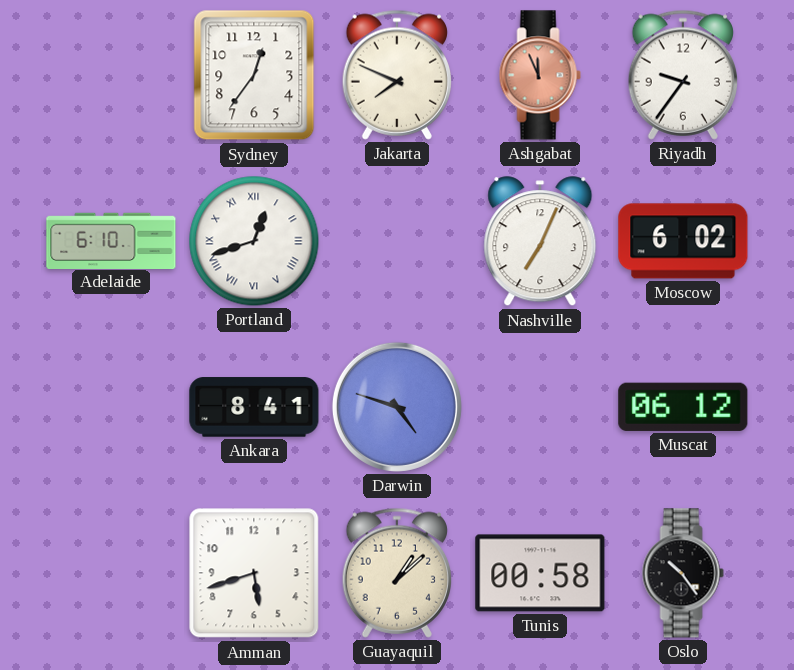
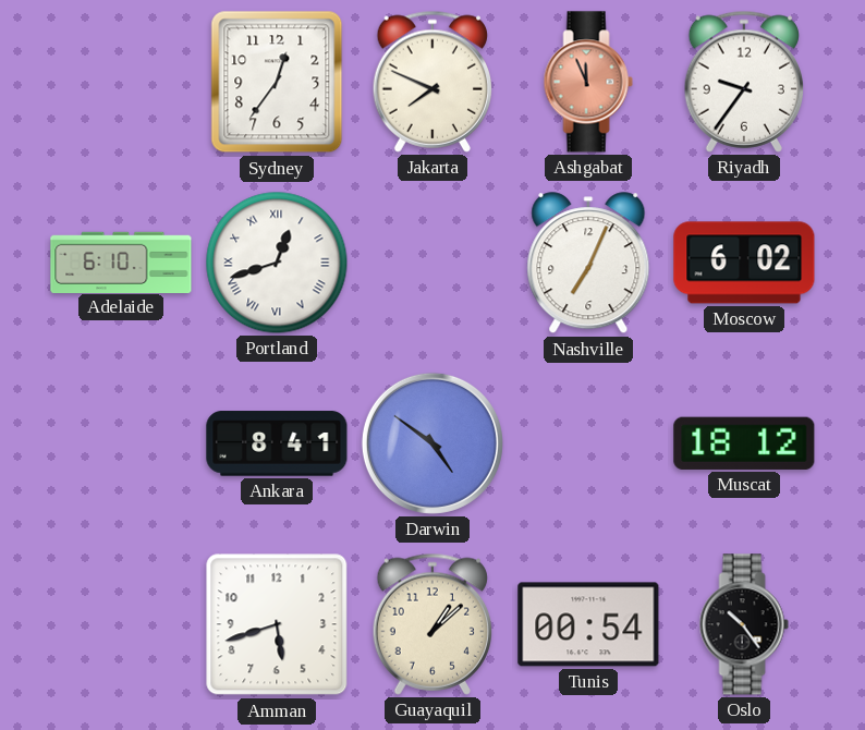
Darwin: 4:48 -> 4:51 (432, 443)
Muscat: 06:12 -> 18:12 (744, 443)
Tunis: 00:58 -> 00:54 (588, 624)
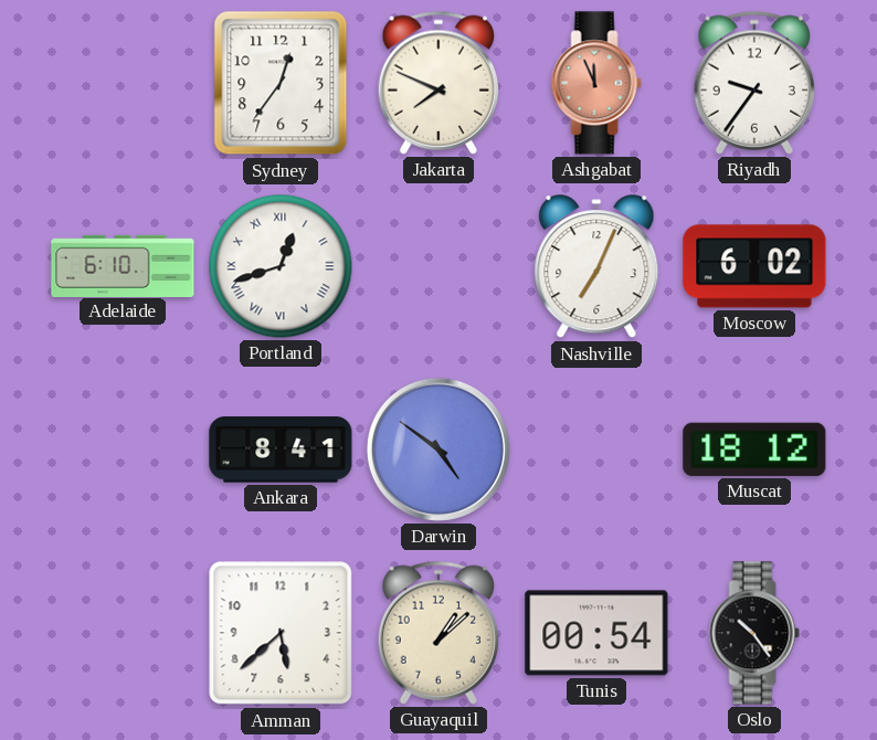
Amman: 5:42 -> 5:38 (281, 633)
